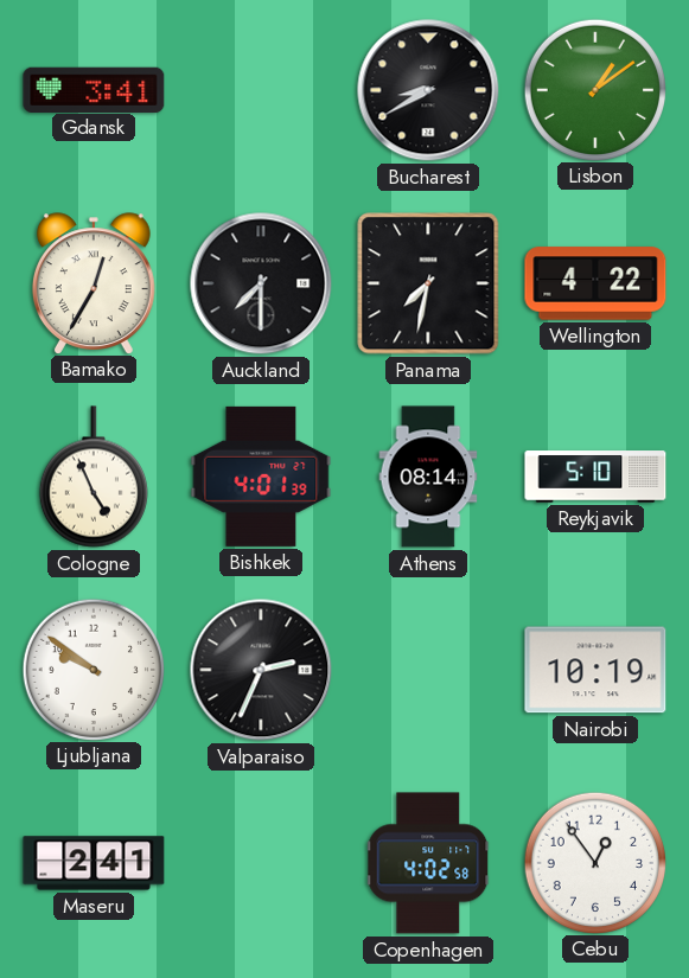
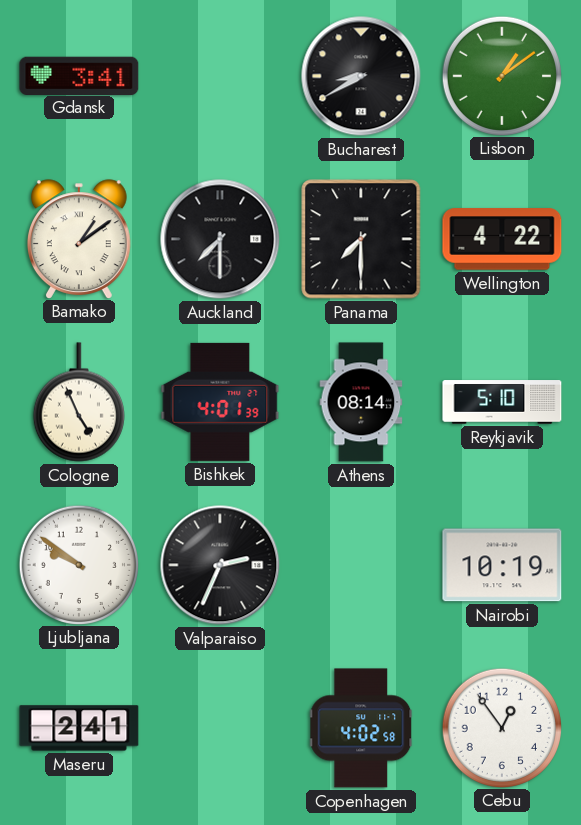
Bamako: 12:35 -> 1:09 (79, 239)
Panama: 7:32 -> 7:30 (361, 239)
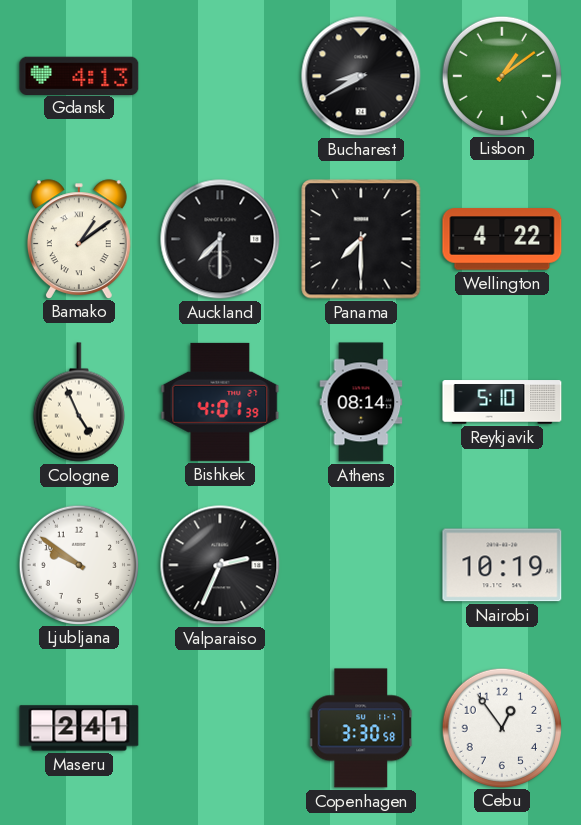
Gdansk: 3:41 -> 4:13 (79, 75)
Copenhagen: 4:02 -> 3:30 (362, 728)
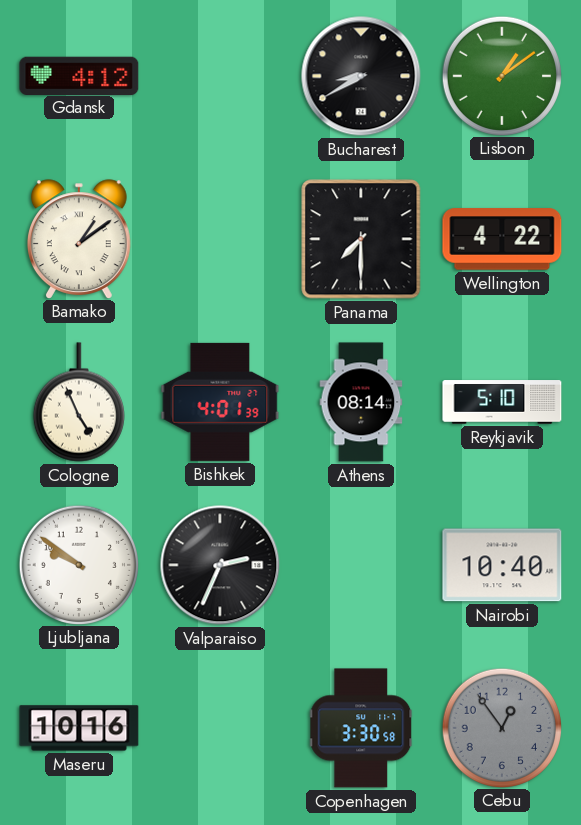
Gdansk: 4:13 -> 4:12 (79, 75)
Auckland: 7:30 -> none (220, 239)
Nairobi: 10:19 -> 10:40 (502, 565)
Maseru: 2:41 -> 10:16 (79, 728)
Cebu dial: white -> grey (501, 727)
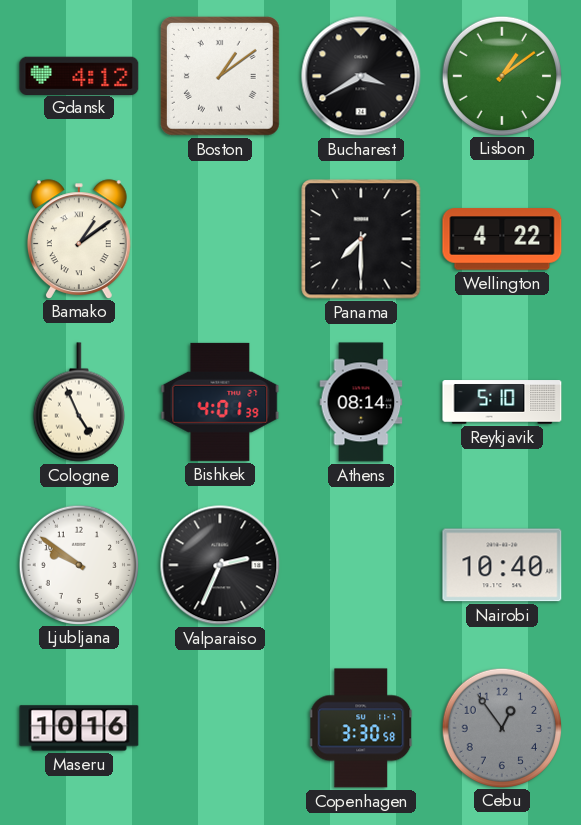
Boston: none -> 1:09 (220, 76)
Bucharest: 8:40 -> 3:40 (361, 76)
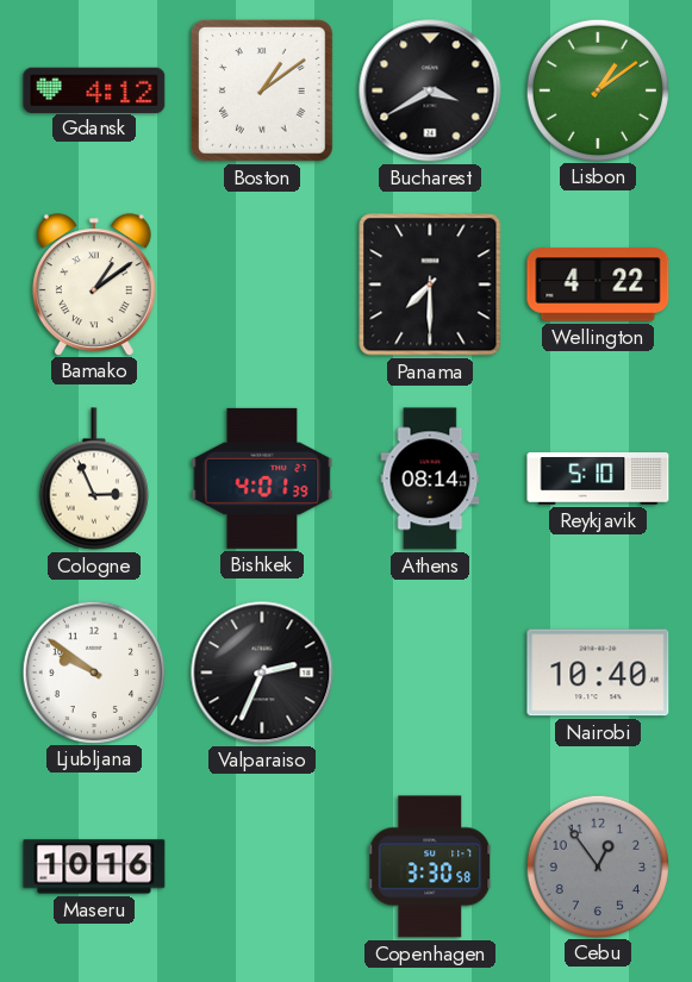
Cologne: 4:56 -> 2:56 (94, 479)
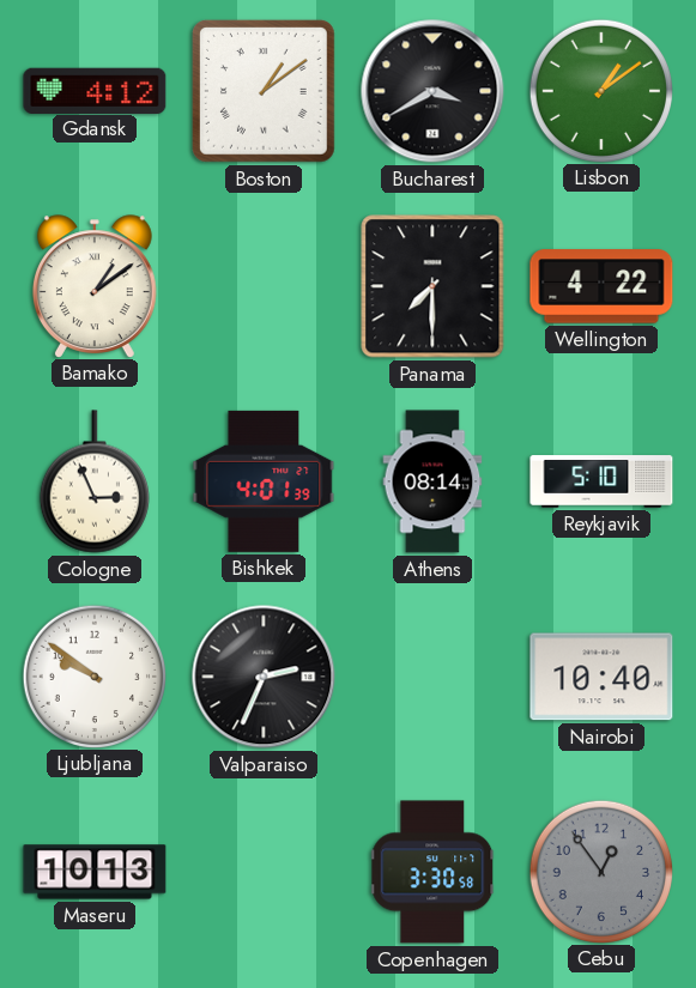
Maseru: 10:16 -> 10:13 (95, 872)
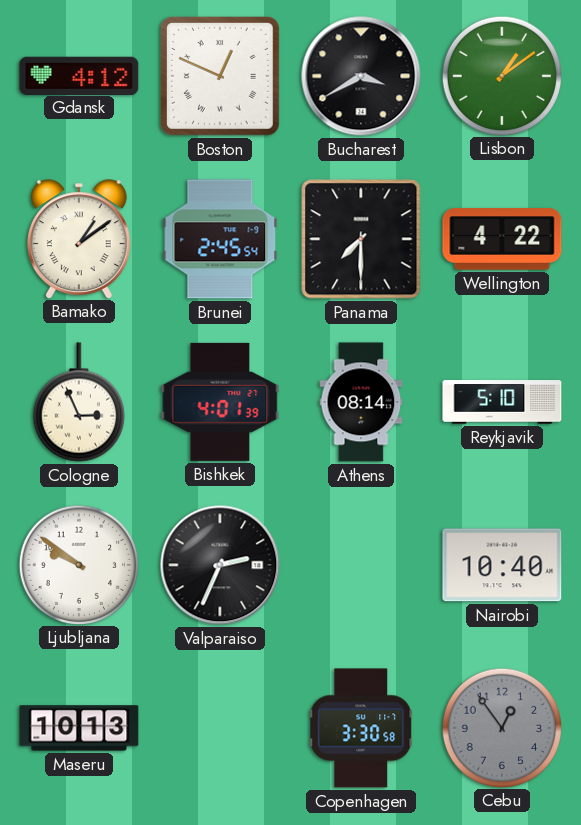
Boston: 1:09 -> 12:49 (220, 76)
Brunei: none -> 2:45 (220, 239)
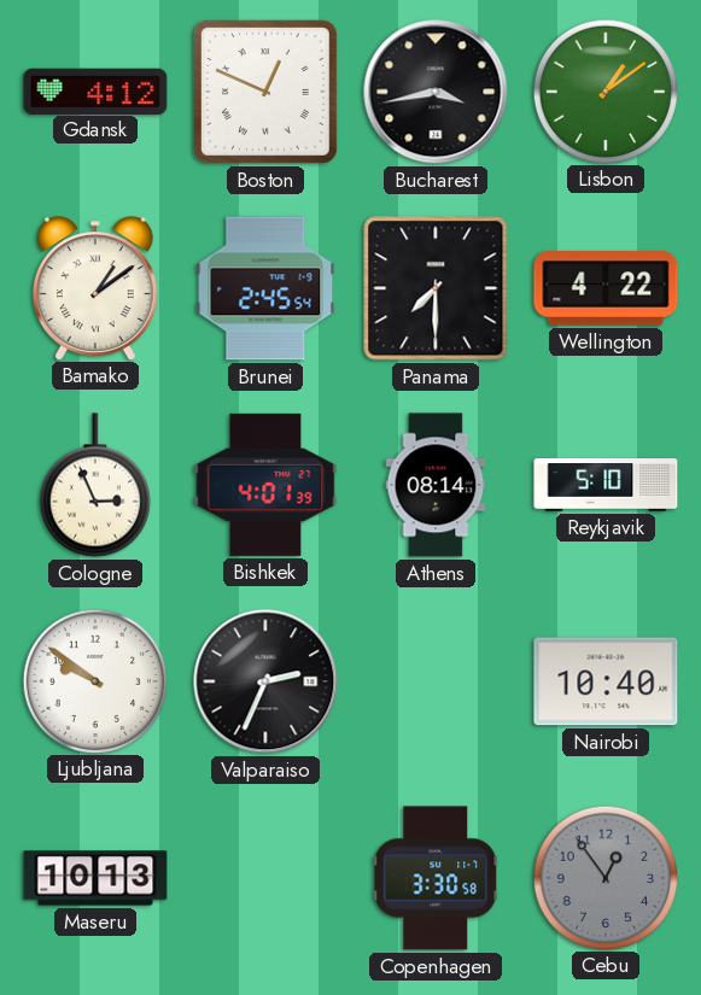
Bucharest: 3:40 -> 3:43 (436, 92)
